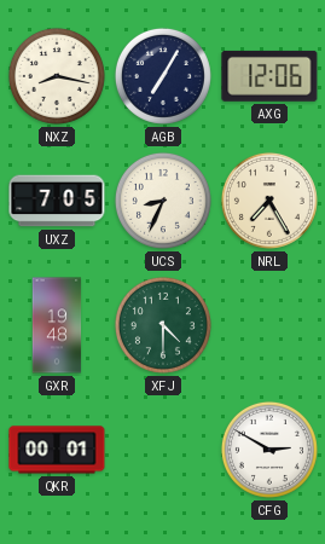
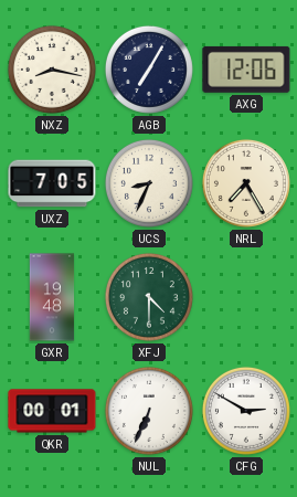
NUL: none -> 6:34 (149, 411)
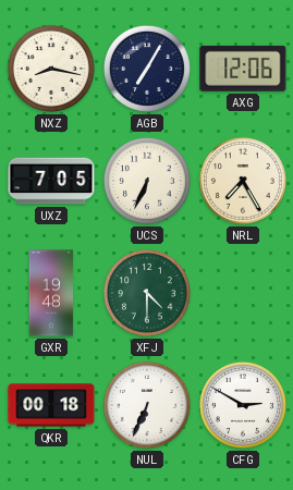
UCS: 8:34 -> 6:34 (147, 181)
QKR: 00:01 -> 00:18 (51, 405)
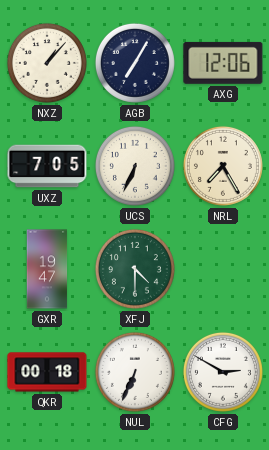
NXZ: 8:17 -> 1:07 (47, 63)
GXR: 19:48 -> 19:47 (47, 269)
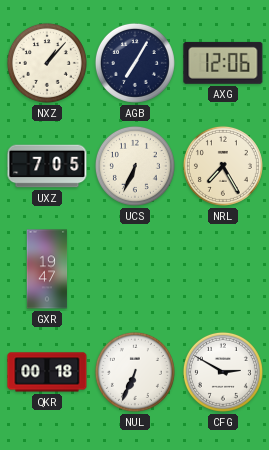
XFJ: 4:30 -> none (135, 269)
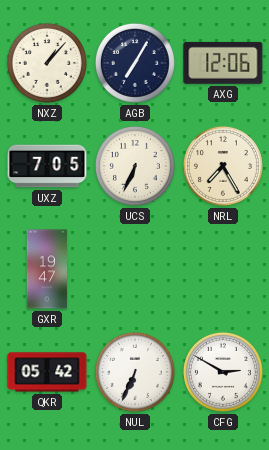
QKR: 00:18 -> 05:42 (47, 372)
